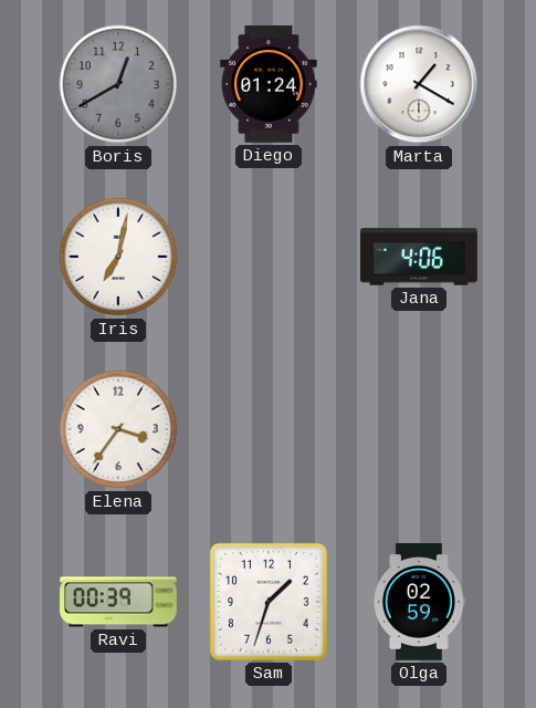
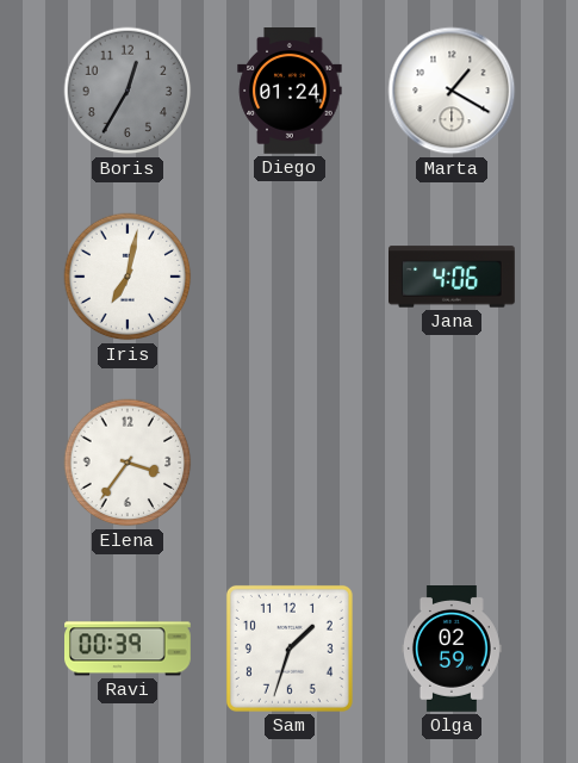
Boris: 12:40 -> 12:35 (128, 91)
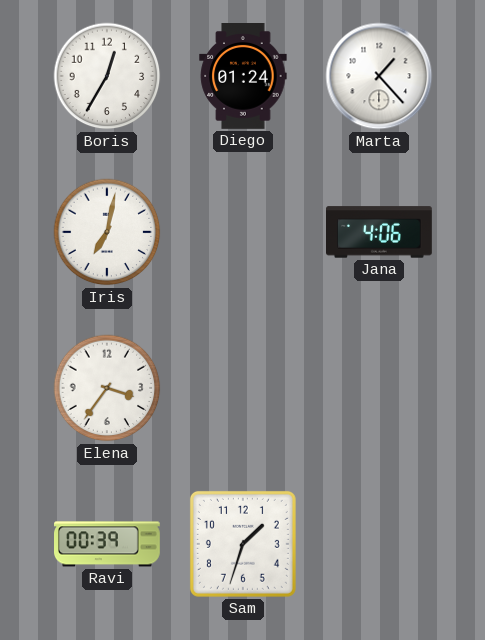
Boris dial: grey -> white (107, 76)
Marta: 1:20 -> 1:23 (379, 76)
Olga: 02:59 -> none (452, 650)
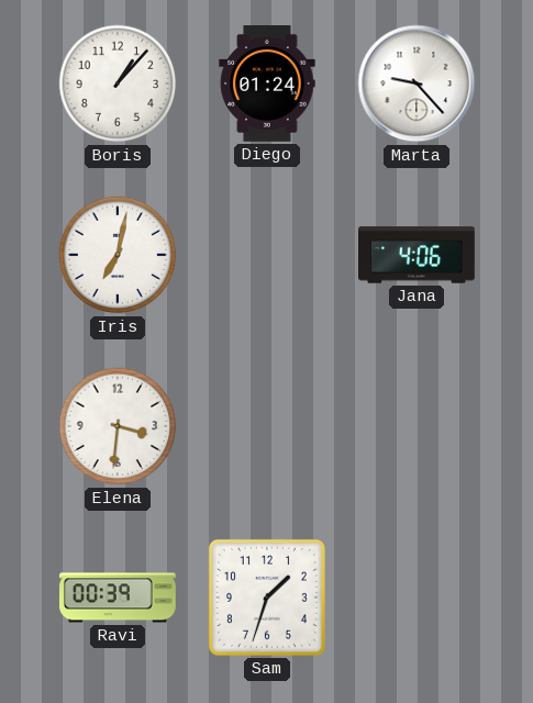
Boris: 12:35 -> 1:07 (118, 83)
Marta: 1:23 -> 9:23 (417, 83)
Elena: 3:36 -> 3:31 (118, 426)
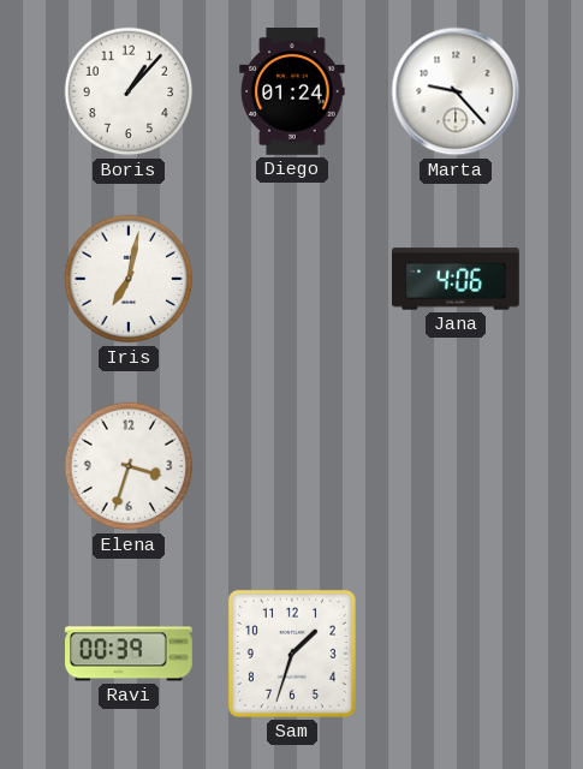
Elena: 3:31 -> 3:33 (129, 466)
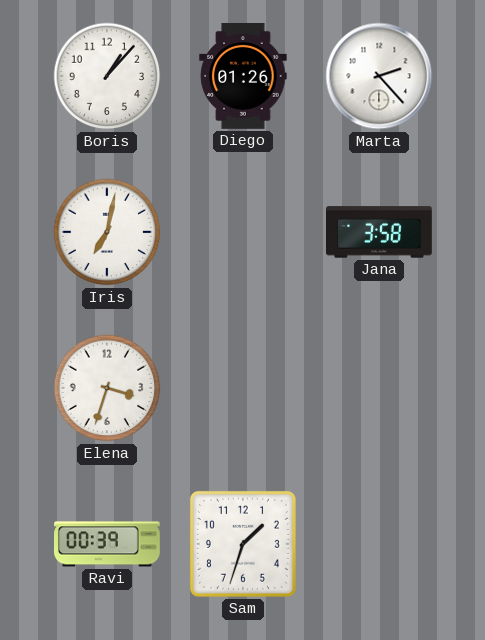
Diego: 01:24 -> 01:26 (243, 77)
Marta: 9:23 -> 2:23 (379, 76)
Jana: 4:06 -> 3:58 (380, 232)
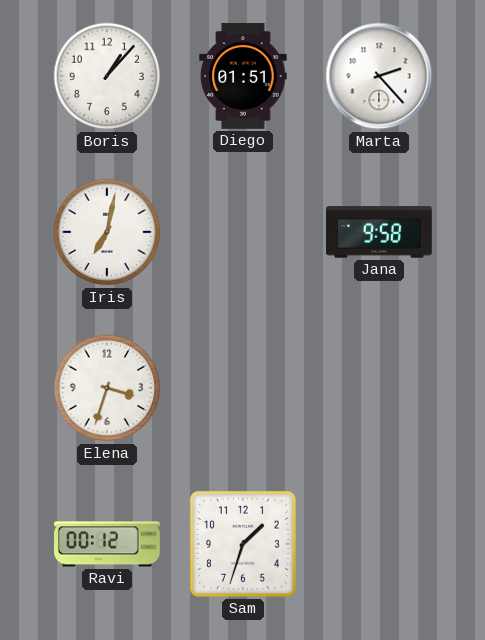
Diego: 01:26 -> 01:51 (243, 77)
Jana: 3:58 -> 9:58 (380, 232)
Ravi: 00:39 -> 00:12 (108, 544)
